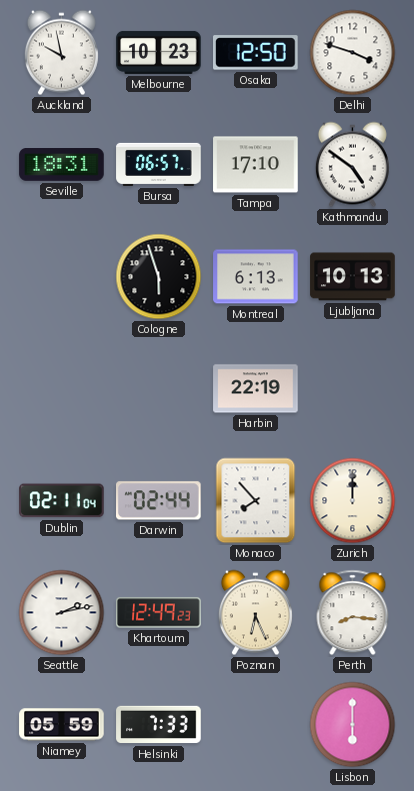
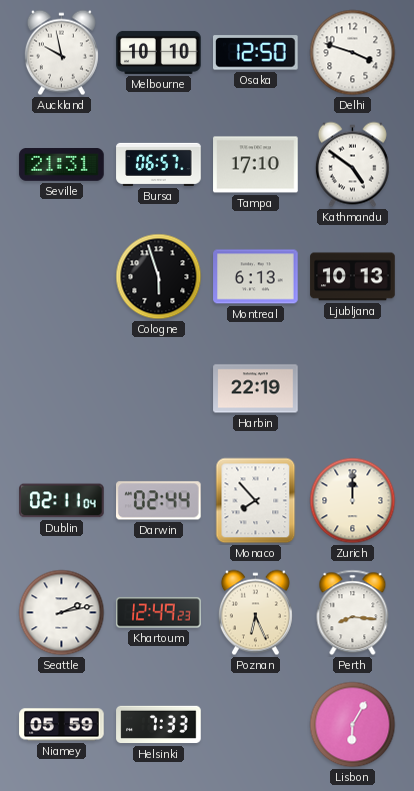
Melbourne: 10:23 -> 10:10 (159, 52)
Seville: 18:31 -> 21:31 (62, 165)
Lisbon: 6:00 -> 6:05 (353, 725)
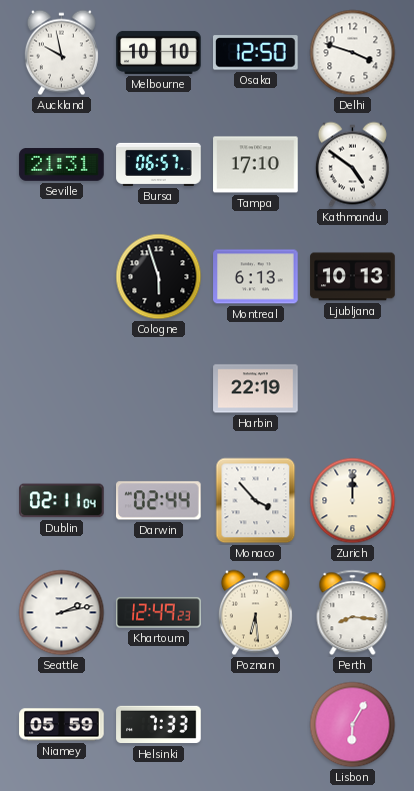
Monaco: 7:53 -> 3:53 (256, 501)
Poznan: 6:26 -> 6:29 (255, 613)
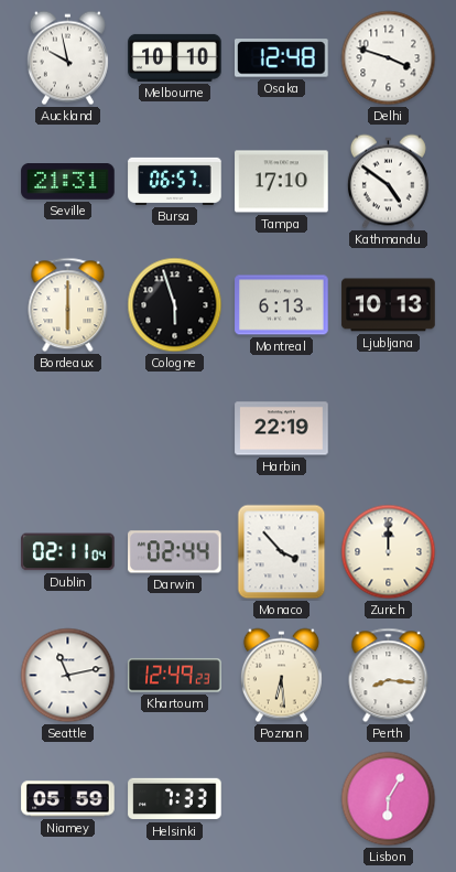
Osaka: 12:50 -> 12:48 (282, 58)
Bordeaux: none -> 6:00 (68, 305)
Seattle: 2:13 -> 11:13 (68, 676)
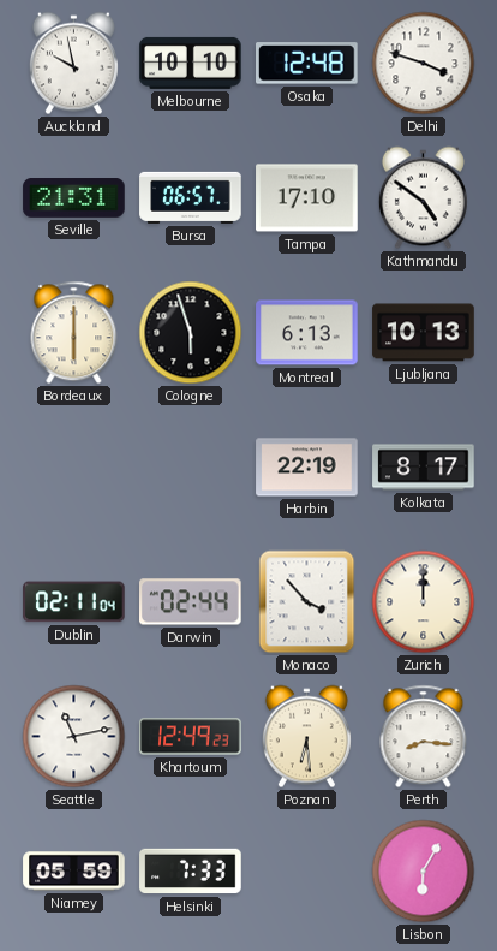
Kolkata: none -> 8:17 (424, 468)
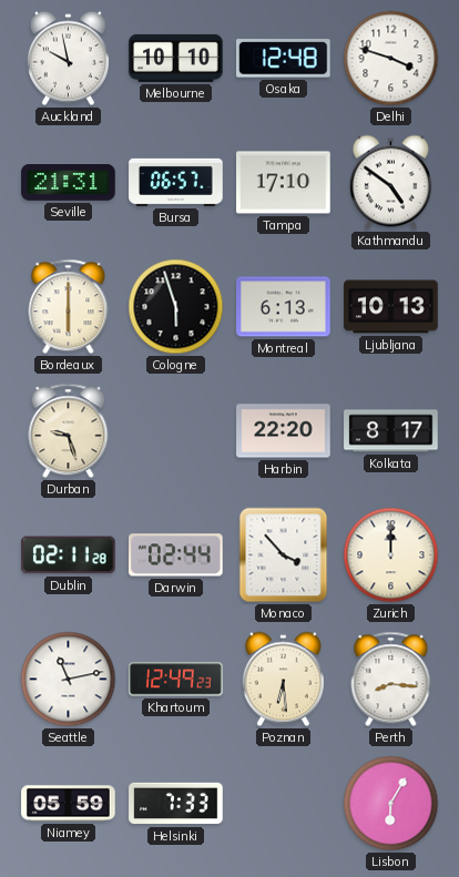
Durban: none -> 9:27 (69, 431)
Harbin: 22:19 -> 22:20 (284, 431)
Dublin: 02:11:04 -> 02:11:28 (69, 555)
